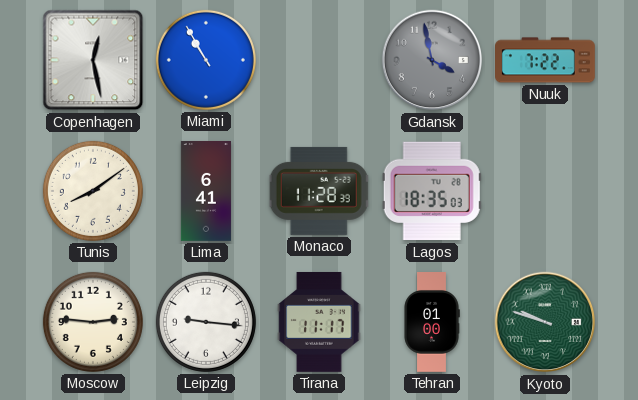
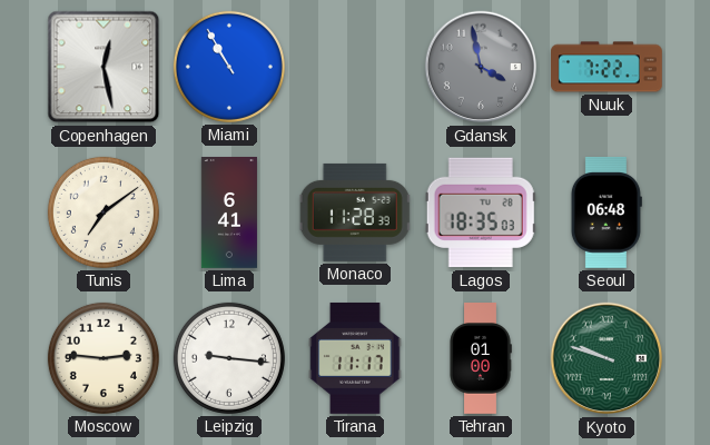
Tunis: 8:09 -> 7:09 (103, 212)
Seoul: none -> 06:48 (607, 212)
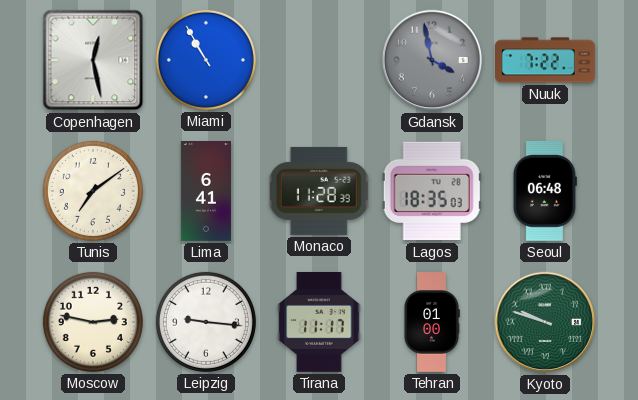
Moscow: 2:46 -> 2:47 (93, 322)
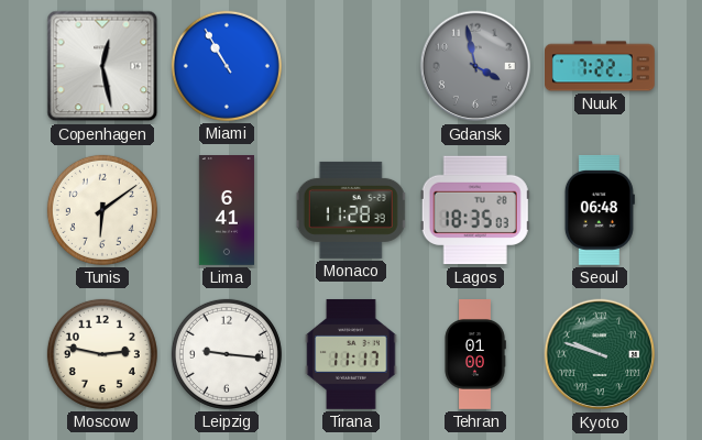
Tunis: 7:09 -> 6:09 (102, 210)
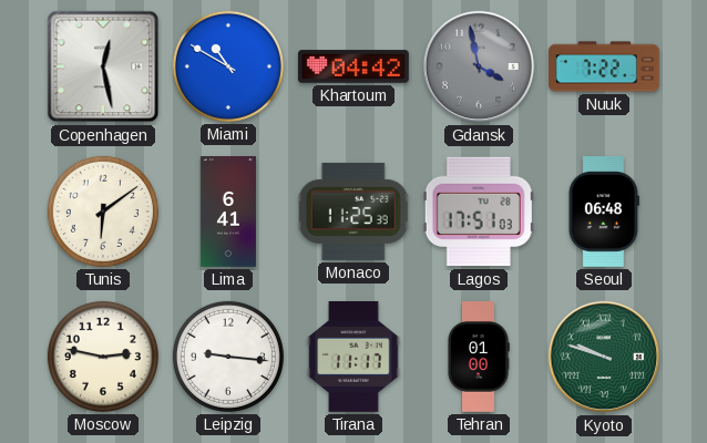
Miami: 10:55 -> 10:50 (228, 66)
Khartoum: none -> 04:42 (353, 66)
Monaco: 11:28 -> 11:25 (353, 212)
Lagos: 18:35 -> 17:51 (479, 212)
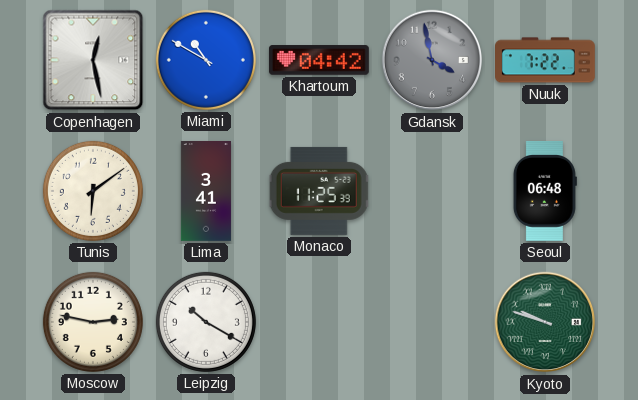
Lima: 6:41 -> 3:41 (206, 192)
Lagos: 17:51 -> none (479, 212)
Leipzig: 9:16 -> 10:20 (206, 322)
Tirana: 11:17 -> none (353, 357)
Tehran: 01:00 -> none (479, 358)
